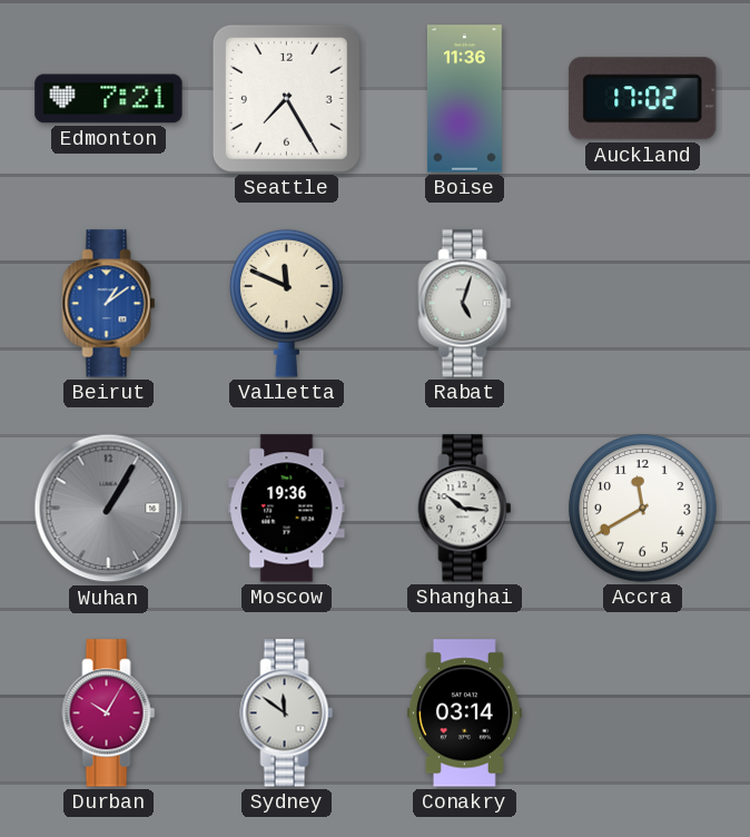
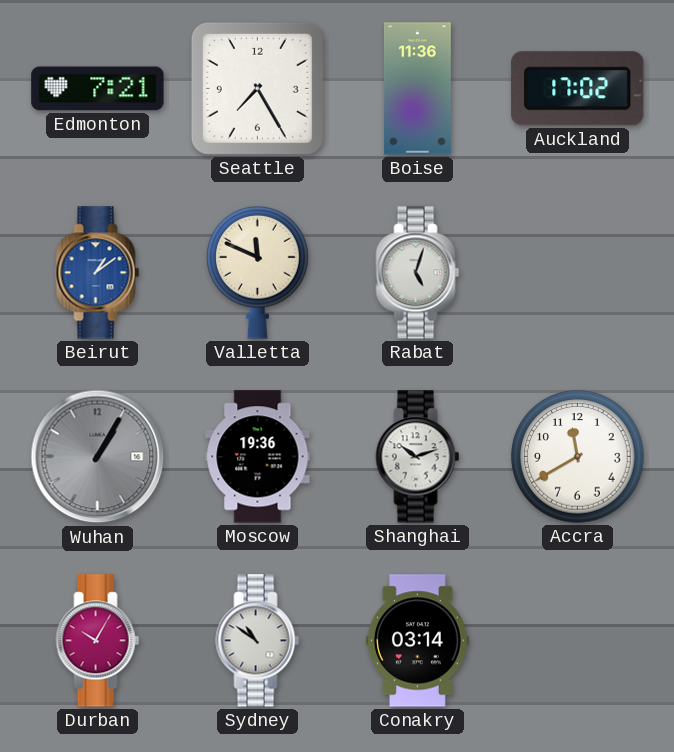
Shanghai: 10:16 -> 10:12 (418, 457)
Sydney: 11:51 -> 10:51 (258, 641)
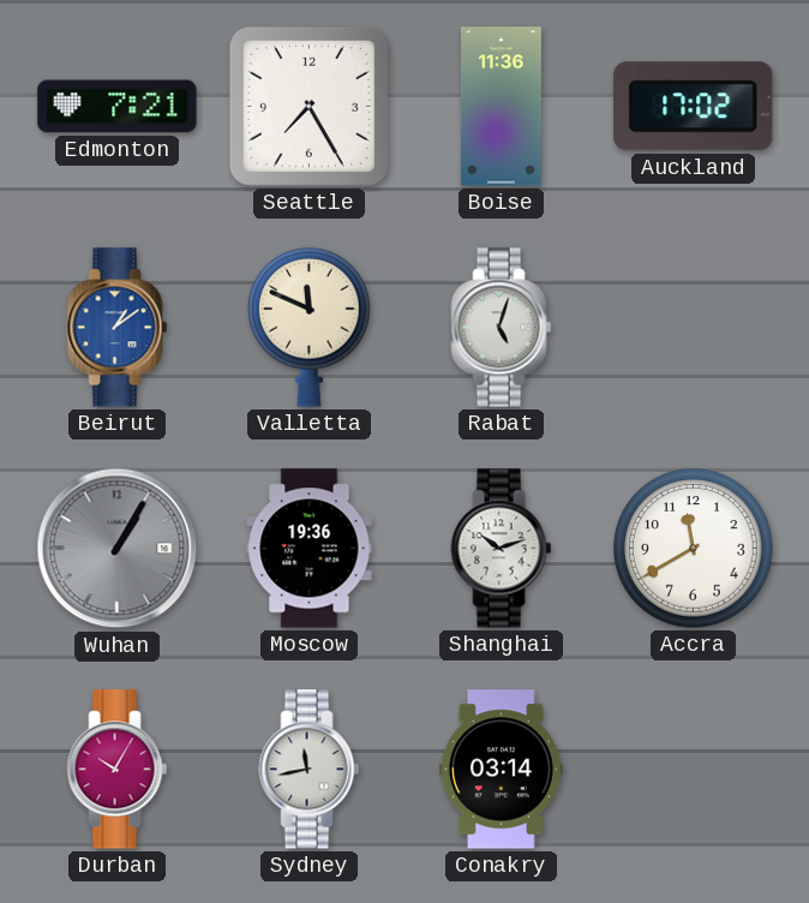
Sydney: 10:51 -> 11:43 (310, 770)
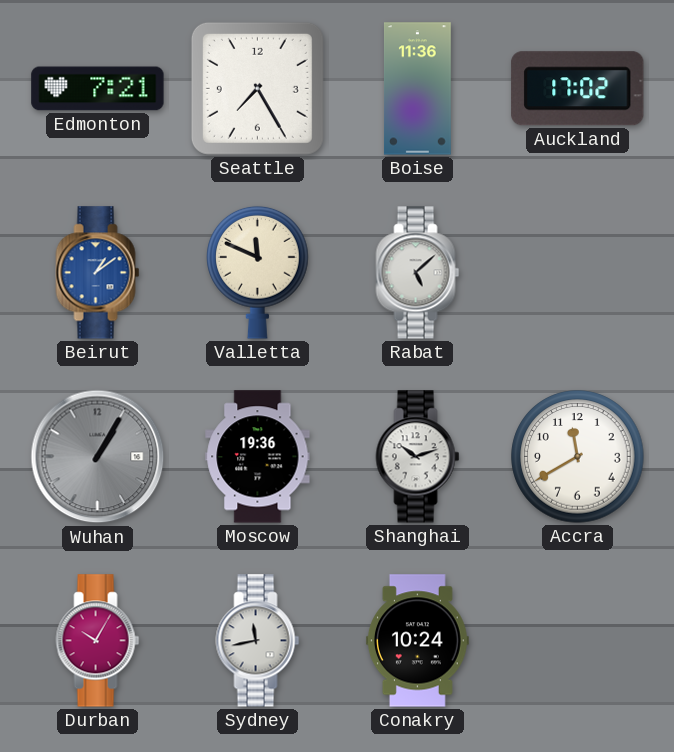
Rabat: 5:03 -> 5:08 (418, 273)
Conakry: 03:14 -> 10:24 (417, 641)
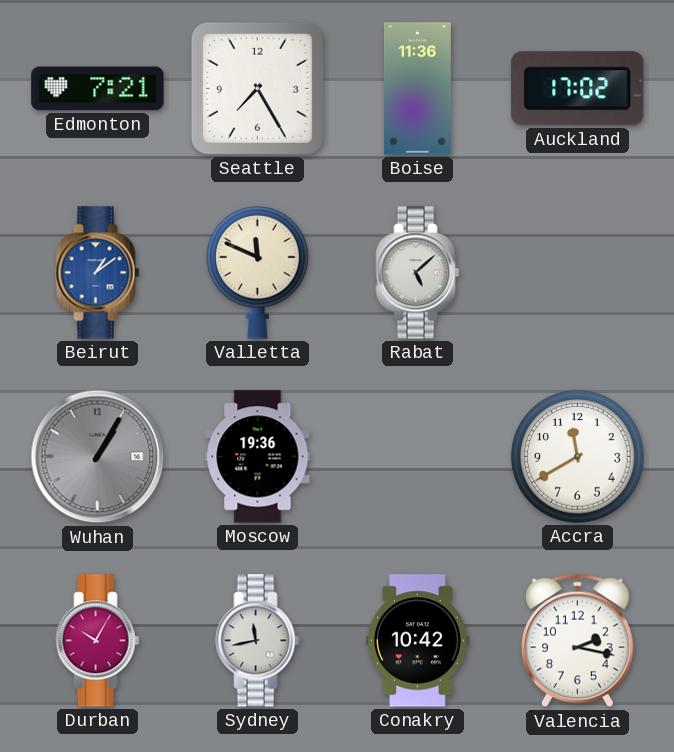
Shanghai: 10:12 -> none (418, 457)
Conakry: 10:24 -> 10:42 (417, 641)
Valencia: none -> 2:17 (578, 641)
